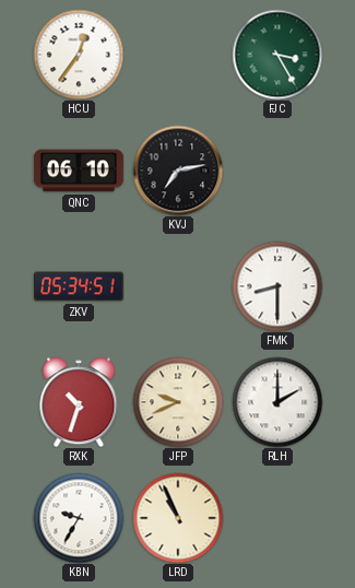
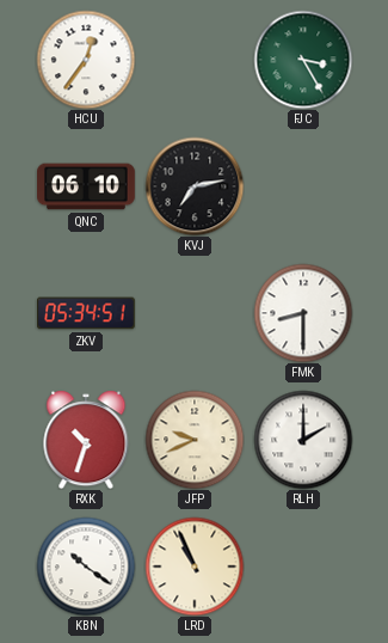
KBN: 9:35 -> 10:21 (86, 567)
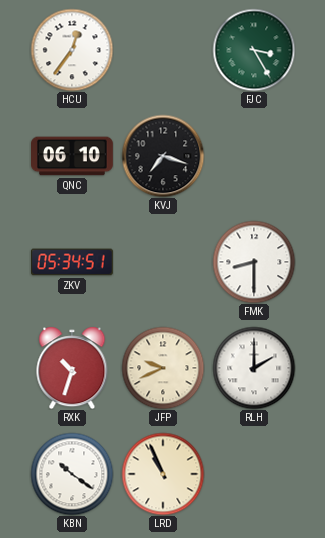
KVJ: 7:13 -> 7:18 (163, 156)
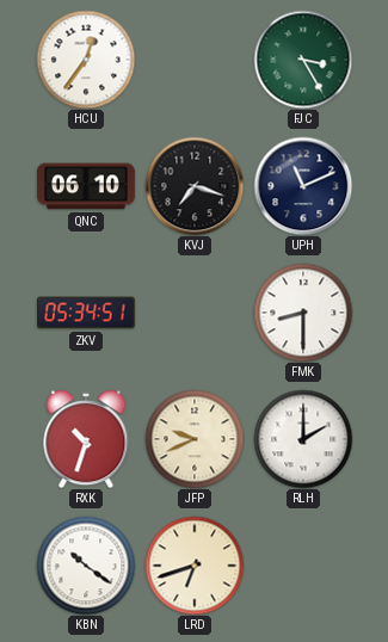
UPH: none -> 11:11 (303, 186)
LRD: 10:56 -> 6:42 (195, 566)
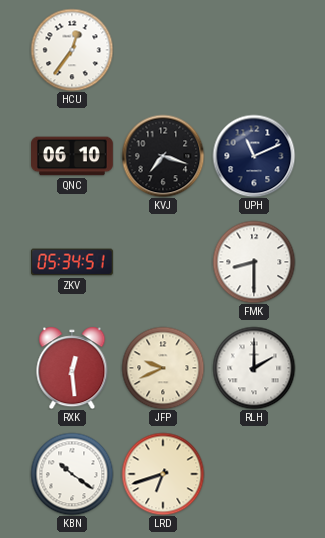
FJC: 3:25 -> none (303, 60)
RXK: 10:33 -> 12:29 (72, 368)
